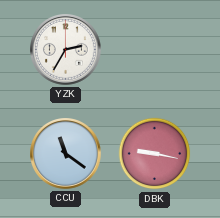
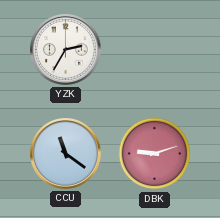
DBK: 9:17 -> 9:12 (155, 154)
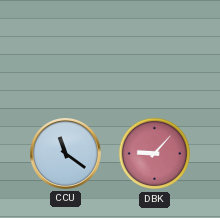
YZK: 2:35 -> none (66, 50)
DBK: 9:12 -> 9:07 (155, 154)
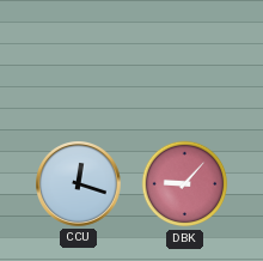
CCU: 11:21 -> 12:18 (79, 184)
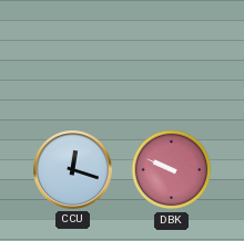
DBK: 9:07 -> 9:49 (172, 170)
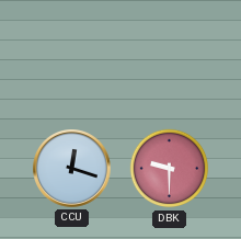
DBK: 9:49 -> 9:30 (170, 169)
